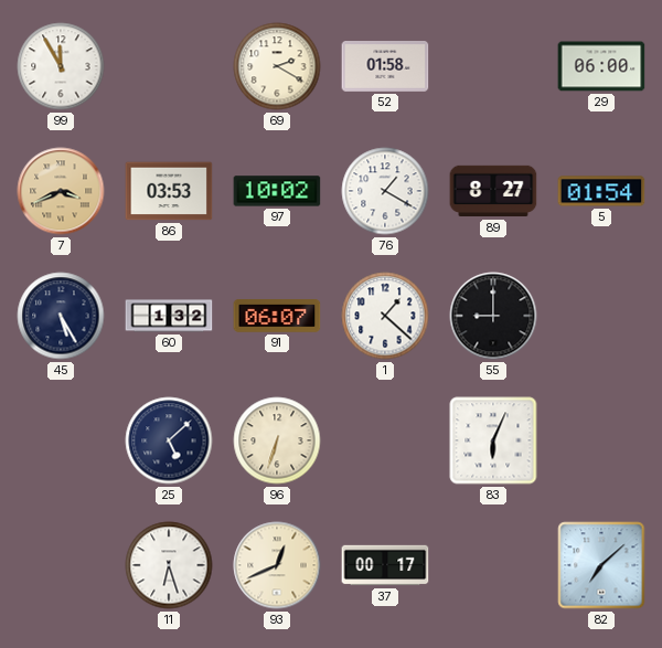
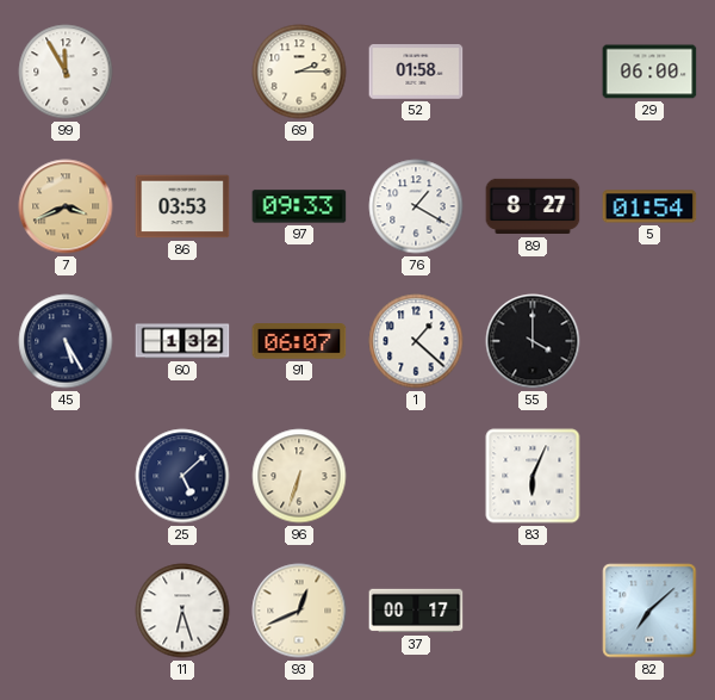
69: 2:20 -> 2:15 (299, 72)
97: 10:02 -> 09:33 (299, 206)
55: 9:00 -> 4:00 (533, 341)
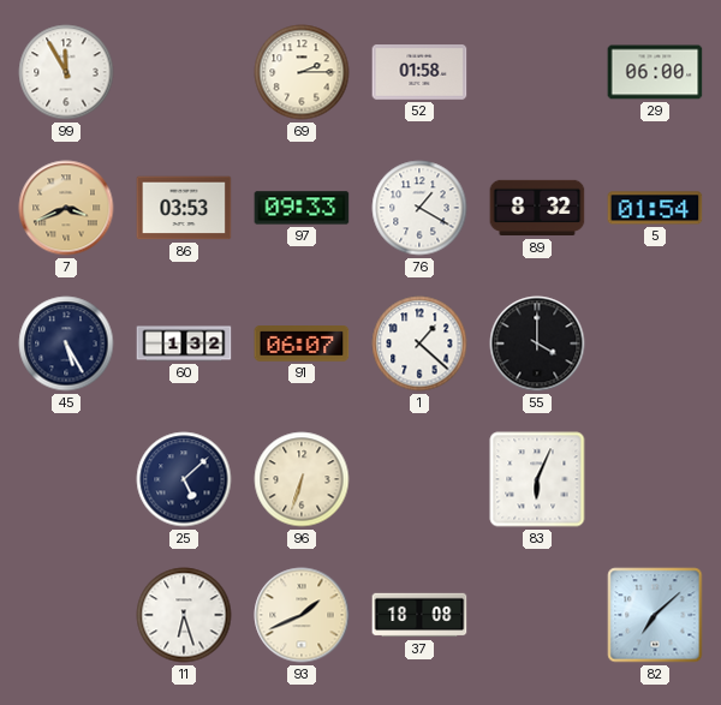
89: 8:27 -> 8:32 (537, 208)
93: 12:41 -> 1:41 (302, 615)
37: 00:17 -> 18:08 (419, 615)
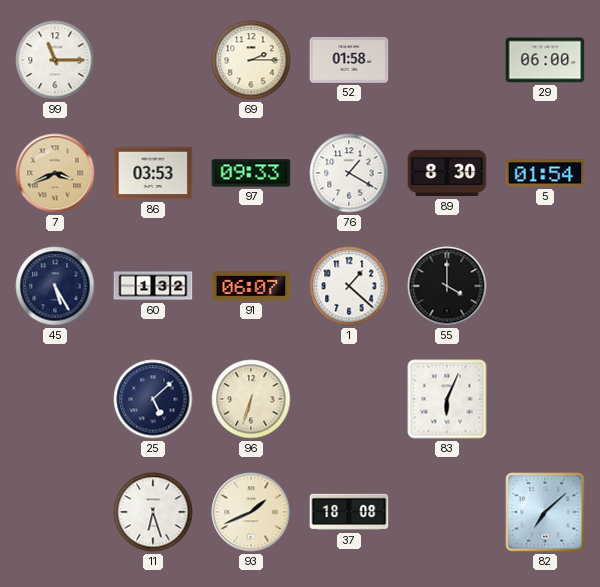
99: 11:55 -> 11:15 (55, 60)
89: 8:32 -> 8:30 (447, 173)
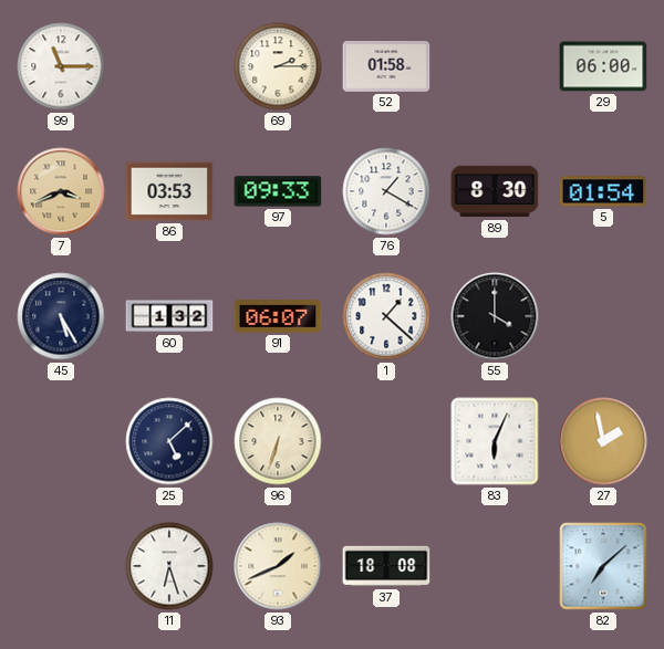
27: none -> 1:58 (603, 441)
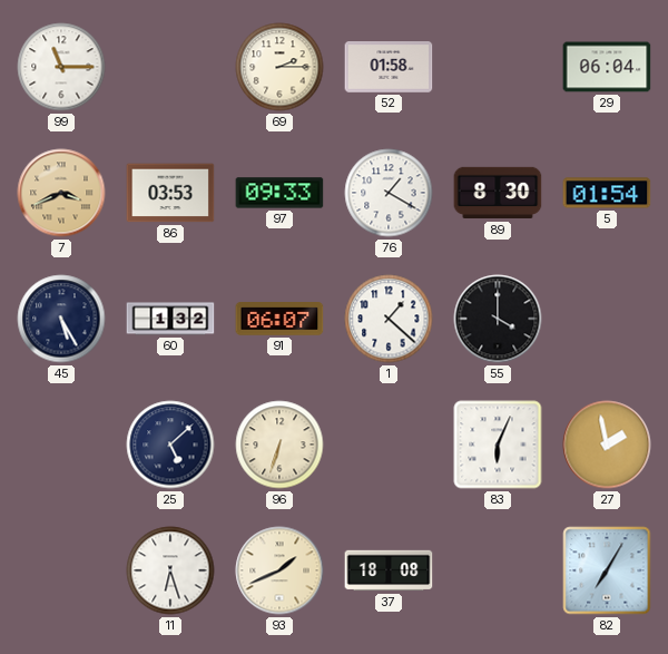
29: 06:00 -> 06:04 (607, 67)
82: 7:08 -> 7:05 (607, 570)
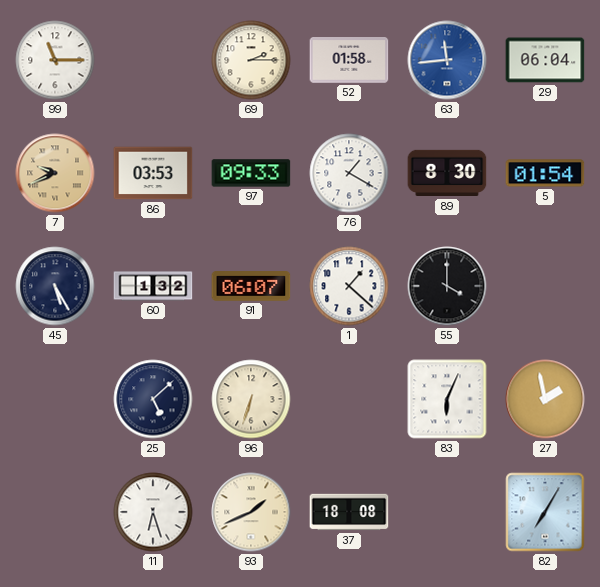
63: none -> 11:44 (447, 60)
7: 3:41 -> 9:41 (55, 173)
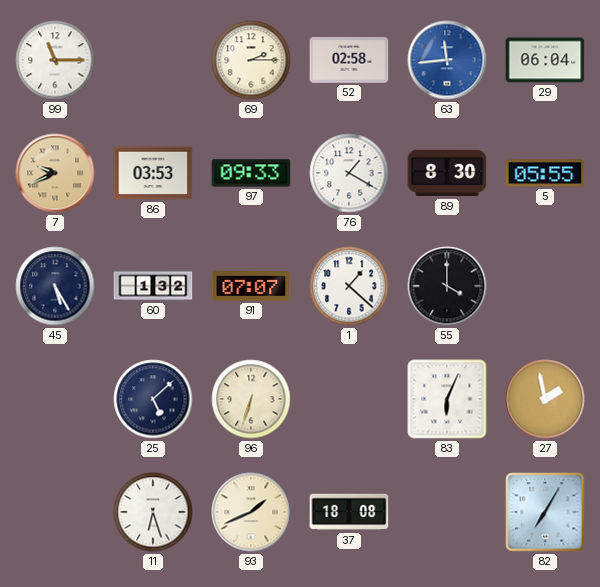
52: 01:58 -> 02:58 (349, 61)
5: 01:54 -> 05:55 (545, 173)
91: 06:07 -> 07:07 (251, 287)
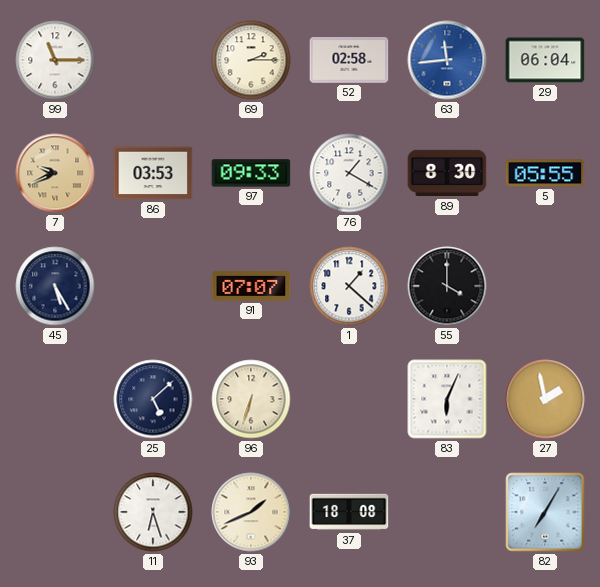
60: 1:32 -> none (153, 286)
